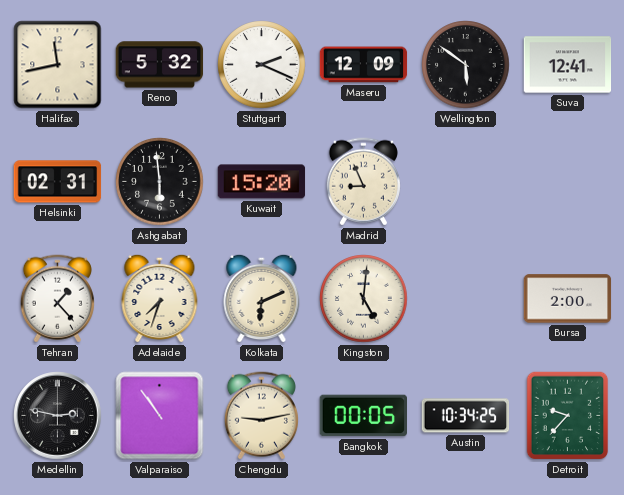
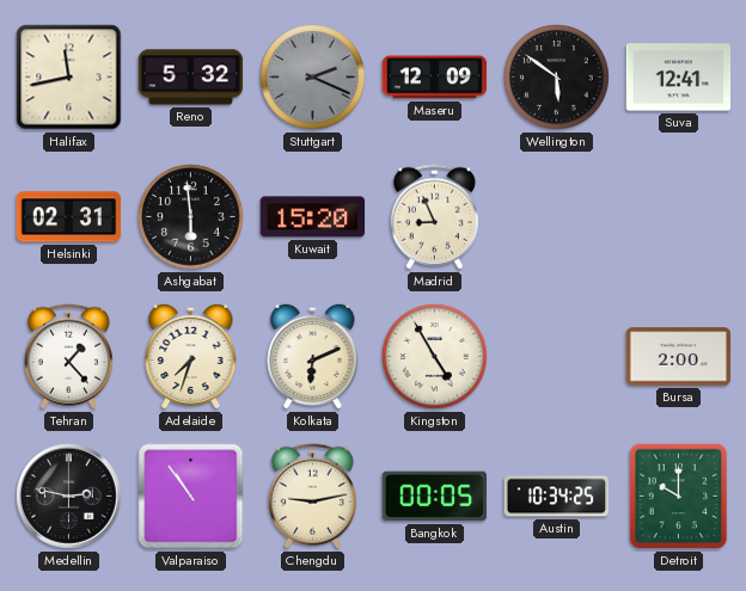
Stuttgart dial: white -> grey (313, 78)
Kingston: 5:01 -> 4:55 (435, 357)
Detroit: 9:37 -> 10:00 (679, 497)
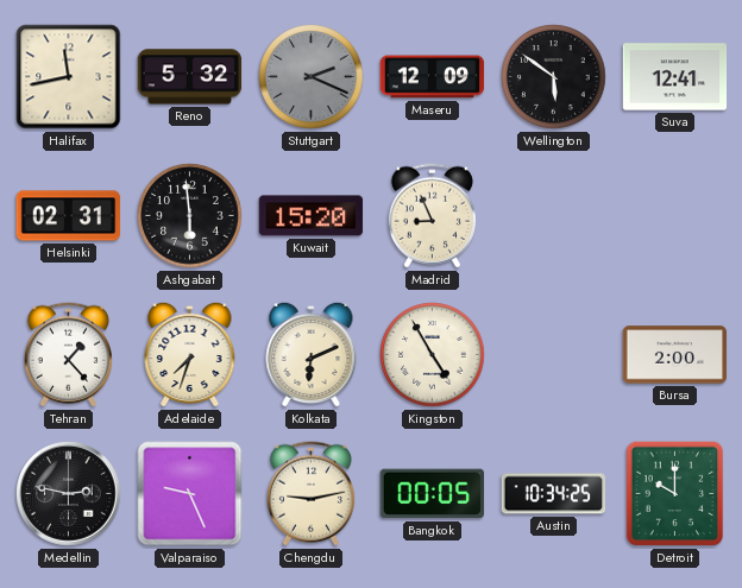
Valparaiso: 10:54 -> 9:26 (190, 494)
